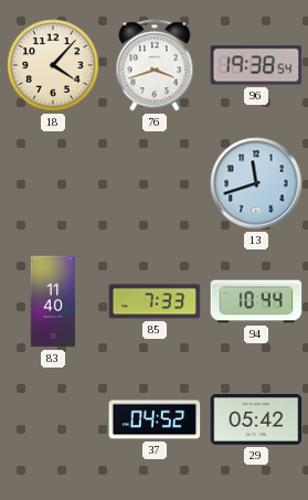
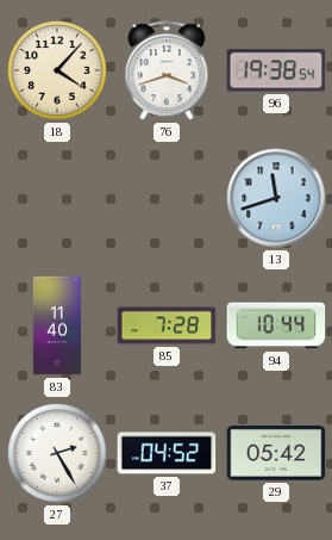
85: 7:33 -> 7:28 (167, 325)
27: none -> 2:25 (57, 453)
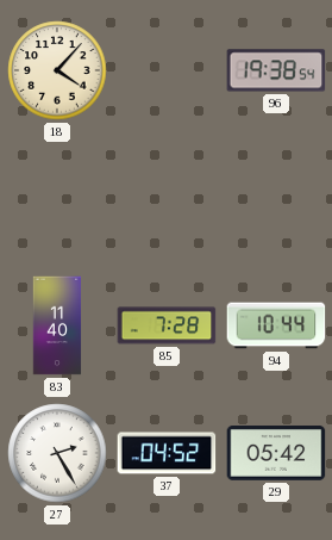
76: 3:42 -> none (167, 70)
13: 11:42 -> none (276, 198)
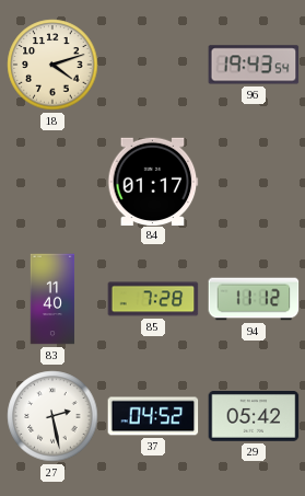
18: 4:07 -> 4:12 (52, 65)
96: 19:38 -> 19:43 (254, 65)
84: none -> 01:17 (153, 181)
94: 10:44 -> 11:12 (254, 299)
27: 2:25 -> 2:28 (52, 416)
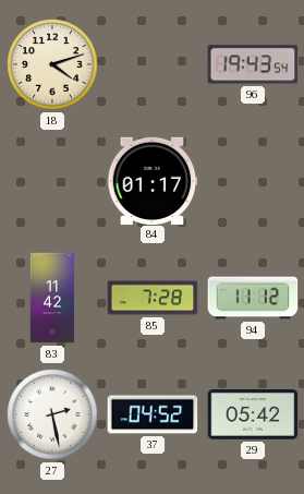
83: 11:40 -> 11:42 (52, 298)
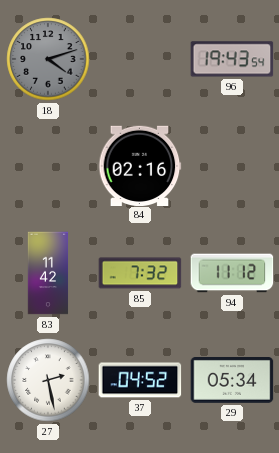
18 dial: cream -> grey (48, 59)
84: 01:17 -> 02:16 (140, 165)
85: 7:28 -> 7:32 (140, 273)
29: 05:42 -> 05:34 (232, 381)
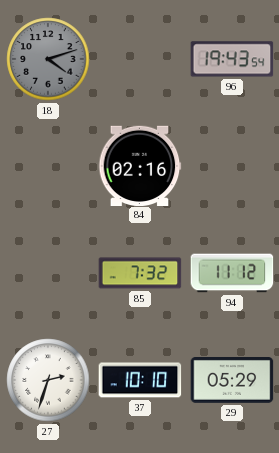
83: 11:42 -> none (48, 273)
27: 2:28 -> 2:33 (48, 380)
37: 04:52 -> 10:10 (140, 380)
29: 05:34 -> 05:29 (232, 381)
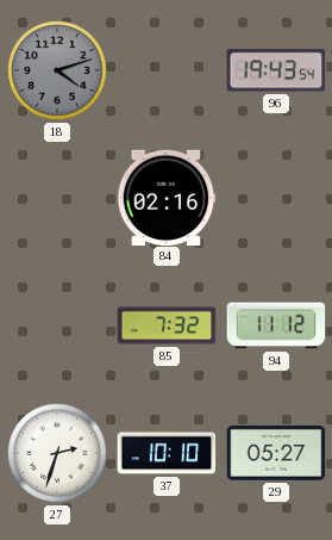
29: 05:29 -> 05:27 (276, 454)
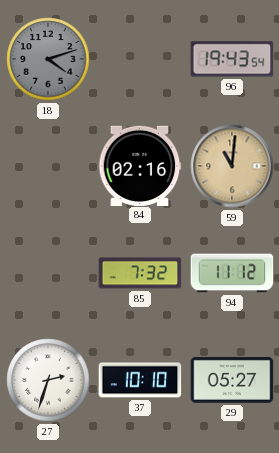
59: none -> 11:01 (232, 166)
